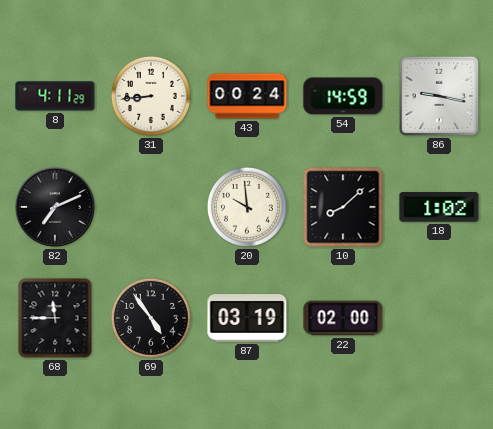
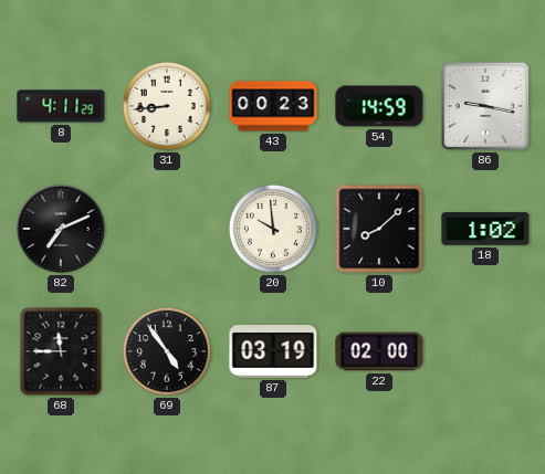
43: 00:24 -> 00:23 (273, 106)
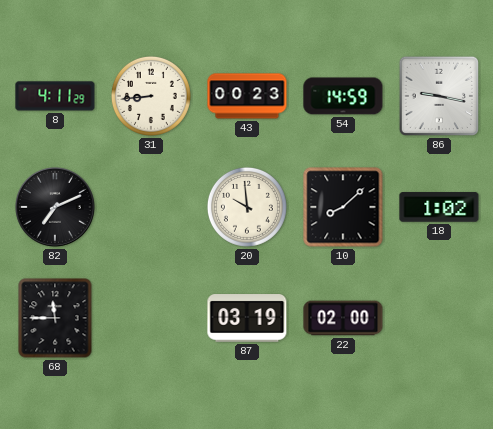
69: 4:54 -> none (167, 351)
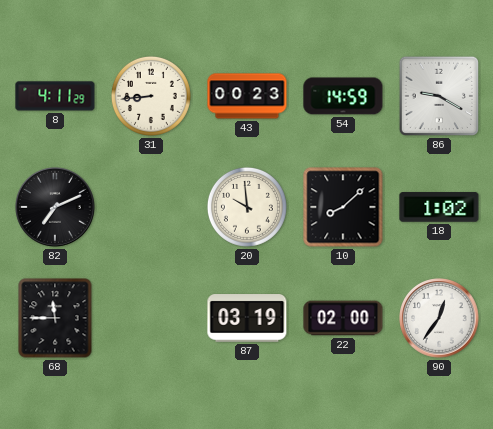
86: 9:17 -> 9:20 (439, 96)
90: none -> 12:36 (439, 318)
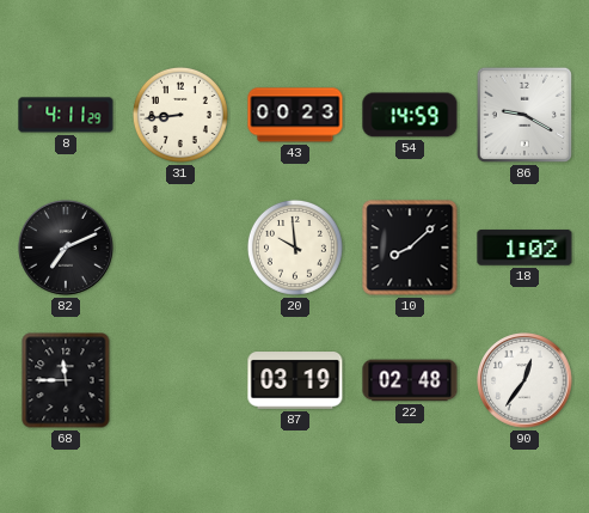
22: 02:00 -> 02:48 (410, 380)
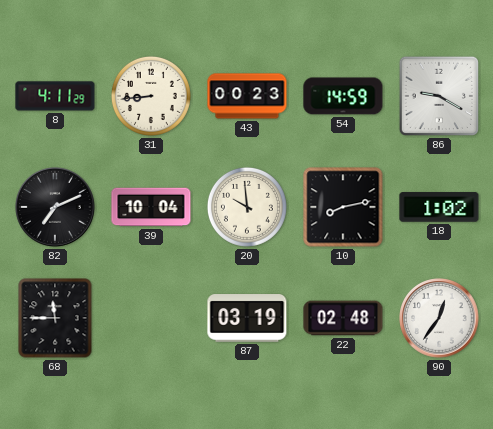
39: none -> 10:04 (151, 207)
10: 8:08 -> 8:13 (343, 207)
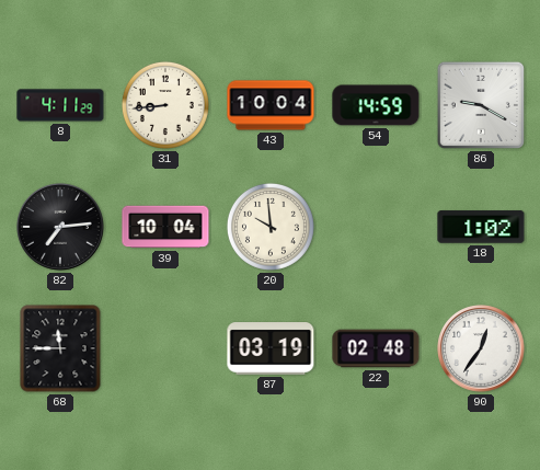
43: 00:23 -> 10:04 (271, 105)
82: 7:11 -> 7:14 (60, 227)
10: 8:13 -> none (343, 207)
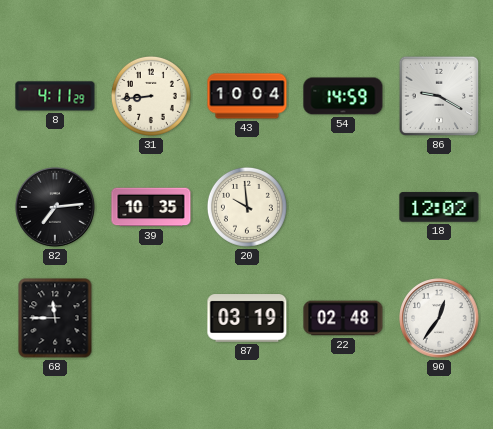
39: 10:04 -> 10:35 (151, 207)
18: 1:02 -> 12:02 (439, 207)
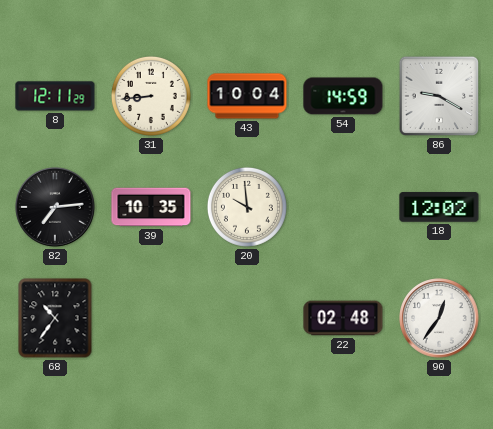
8: 4:11 -> 12:11 (55, 96)
68: 11:45 -> 10:36 (55, 318)
87: 03:19 -> none (247, 318)
